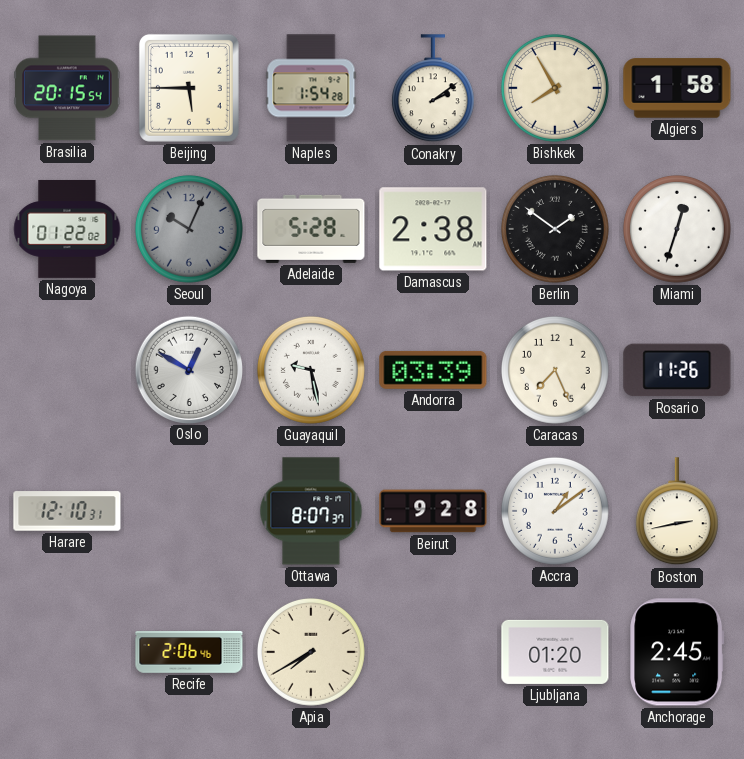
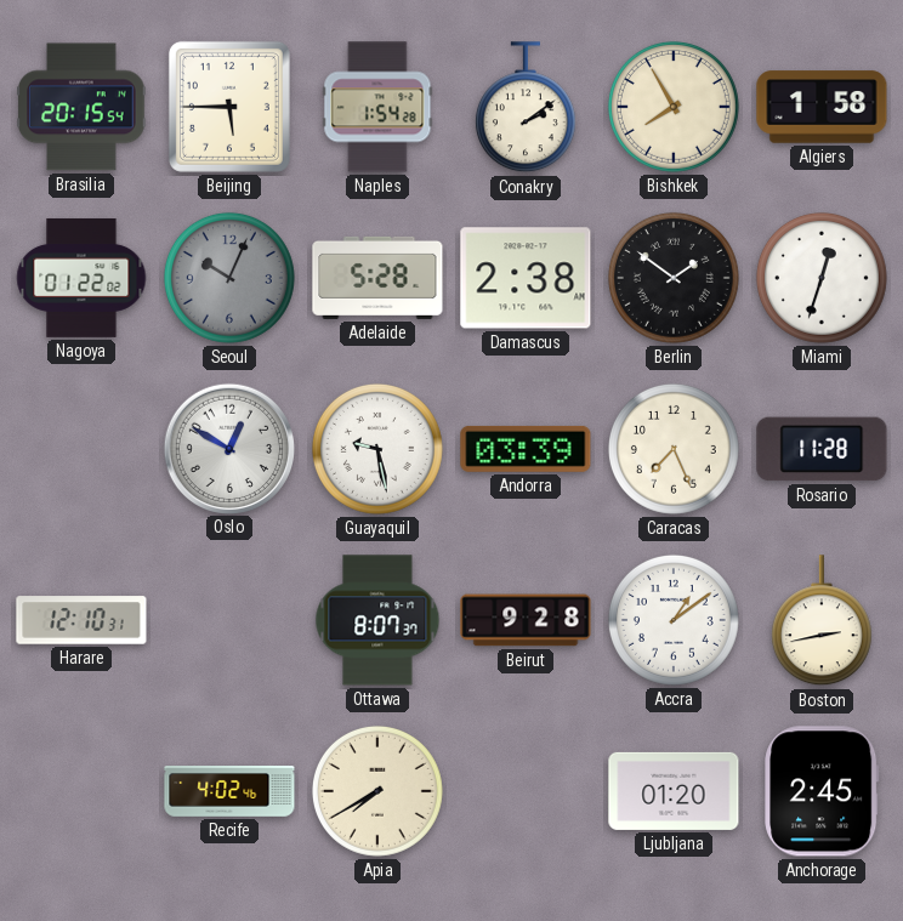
Rosario: 11:26 -> 11:28 (822, 449)
Recife: 2:06 -> 4:02 (229, 791)
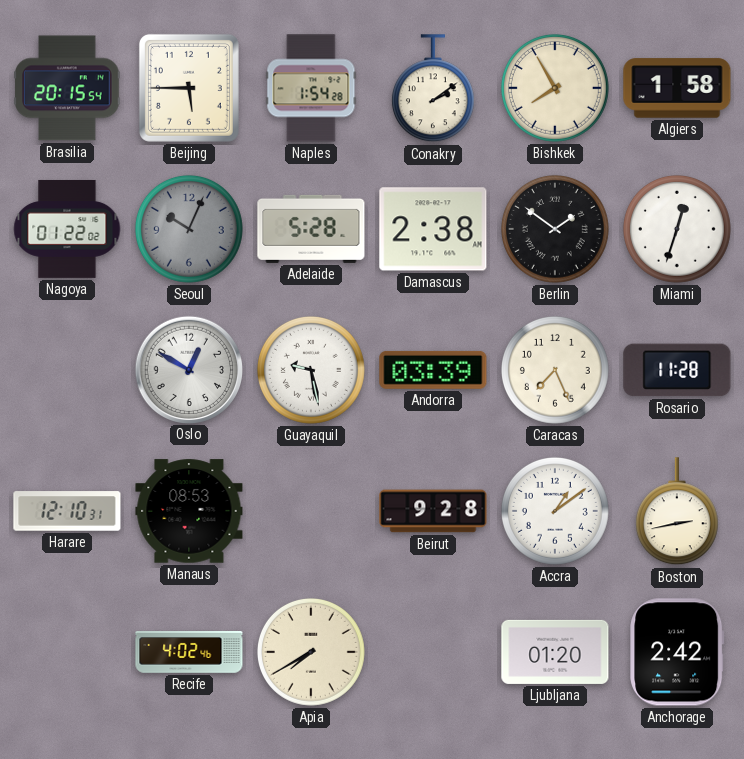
Manaus: none -> 08:53 (189, 511)
Ottawa: 8:07 -> none (377, 620)
Anchorage: 2:45 -> 2:42 (677, 652)
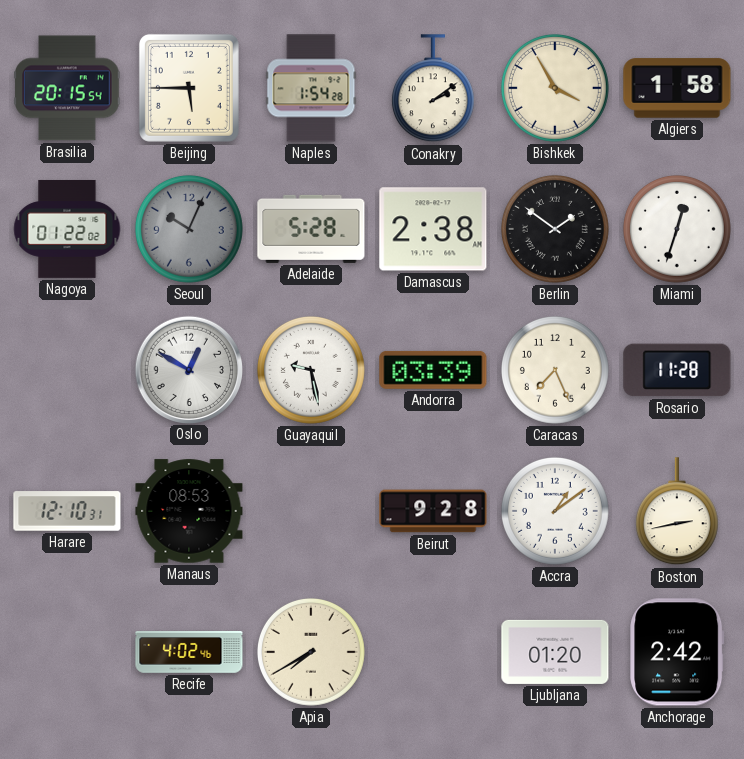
Bishkek: 7:55 -> 3:55 (555, 88)
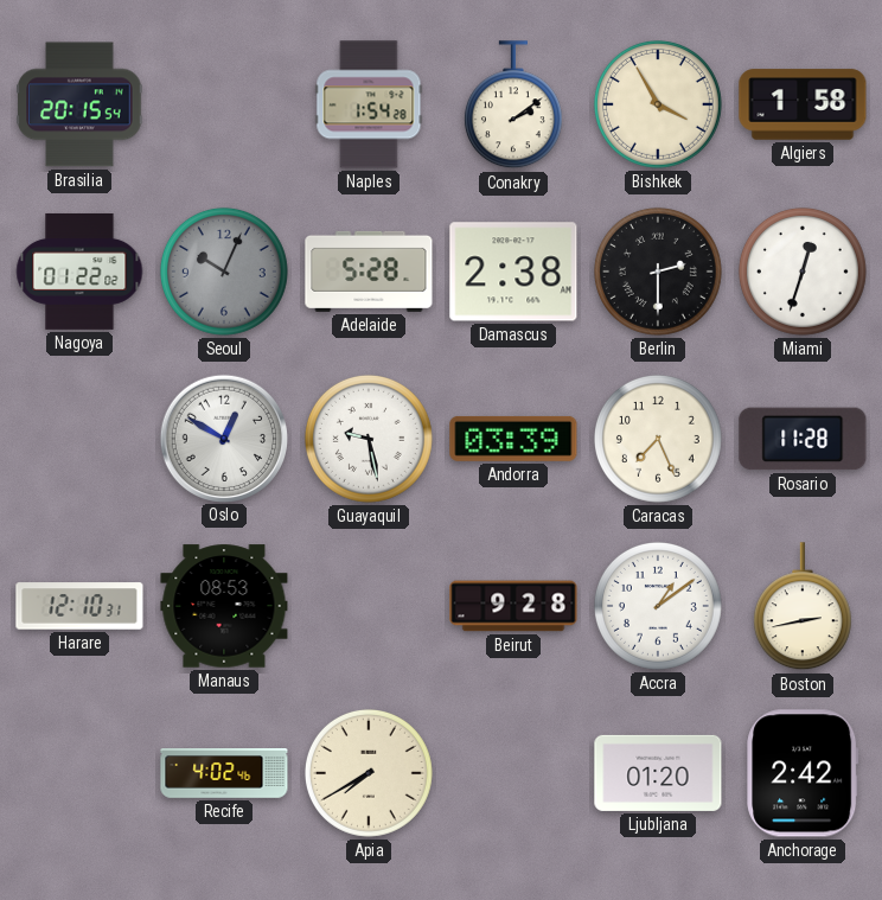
Beijing: 5:45 -> none (189, 88)
Berlin: 1:51 -> 2:30 (658, 272)
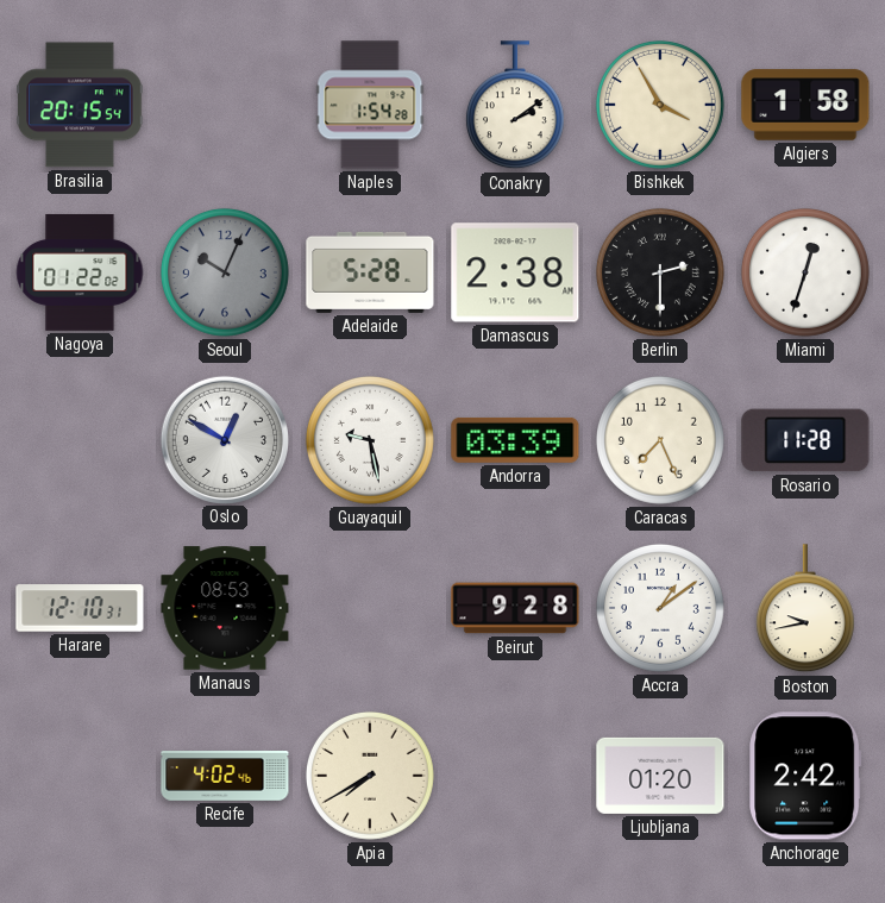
Boston: 2:43 -> 9:43 (805, 609)
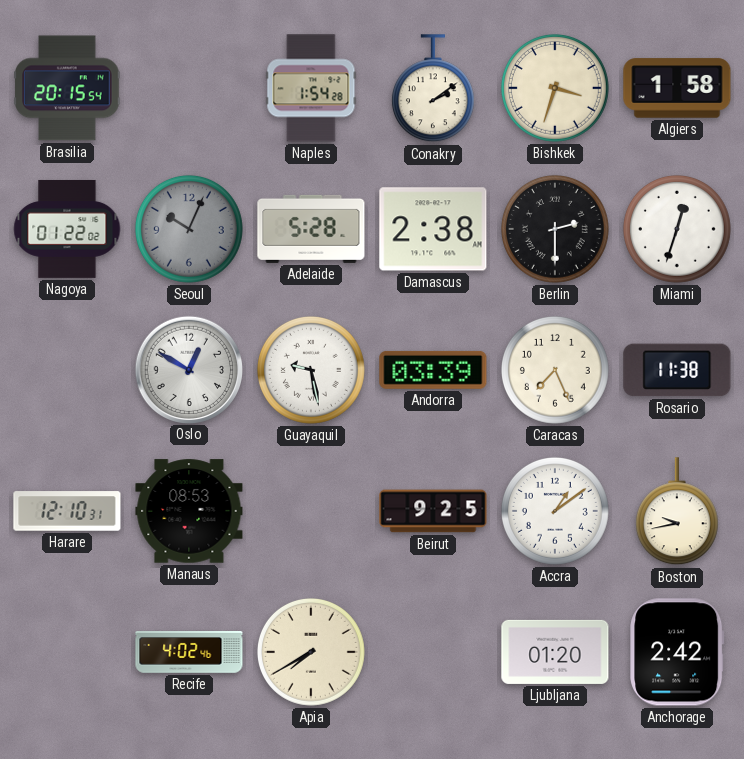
Bishkek: 3:55 -> 3:33 (555, 88)
Rosario: 11:28 -> 11:38 (677, 370)
Beirut: 9:28 -> 9:25 (433, 511)
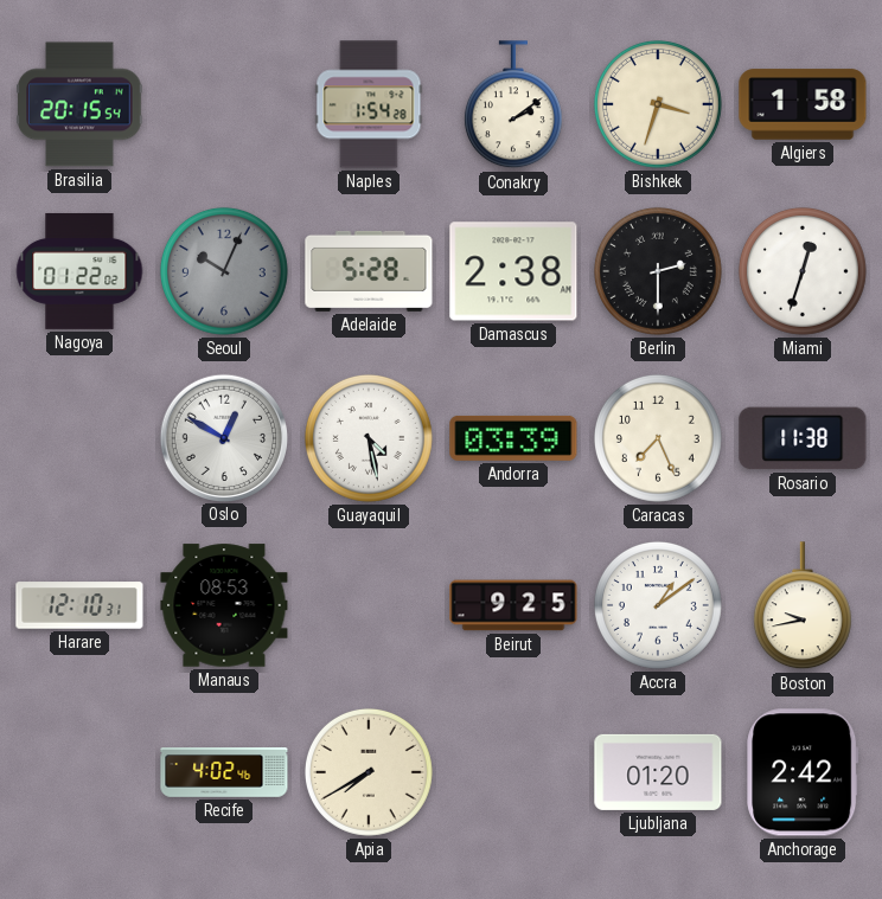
Guayaquil: 9:28 -> 4:28 (369, 438)
